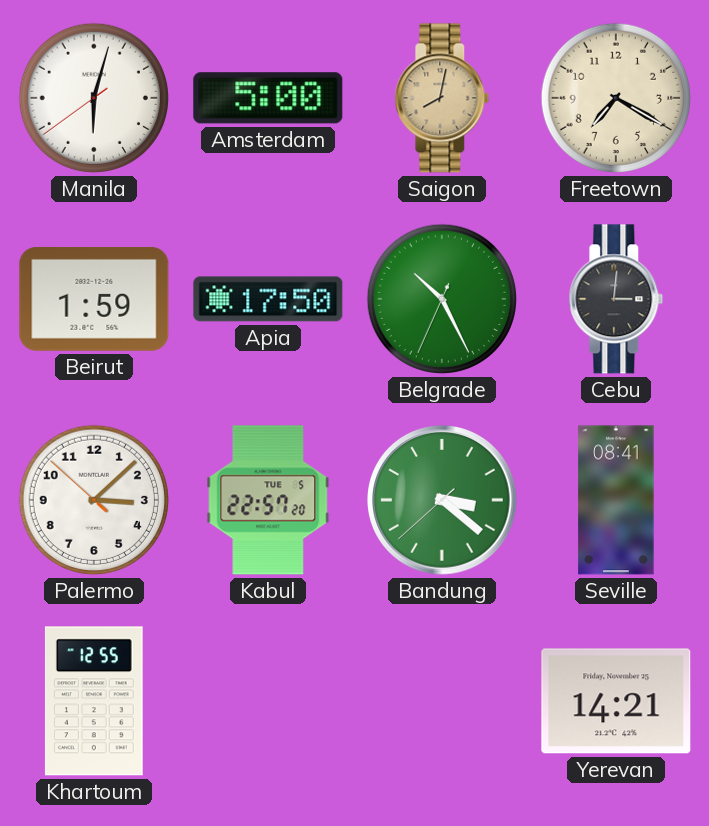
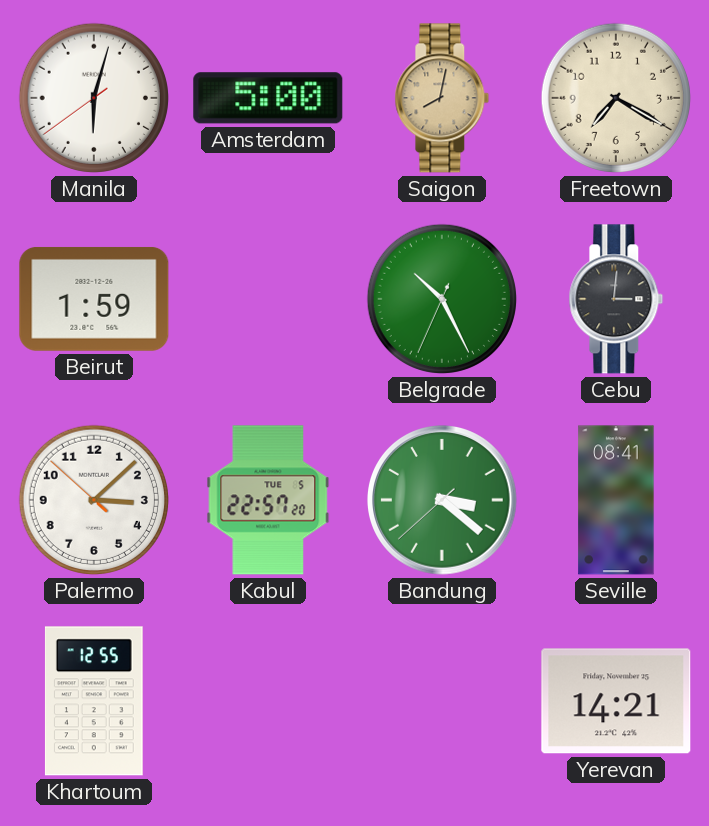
Apia: 17:50 -> none (268, 299)
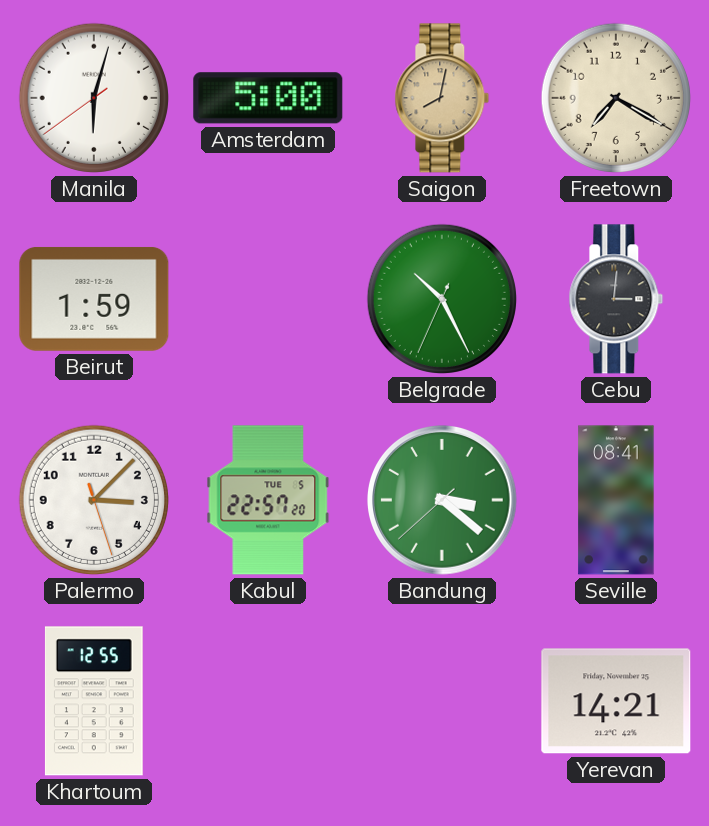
Palermo: 3:07:52 -> 3:07:27 (94, 500)
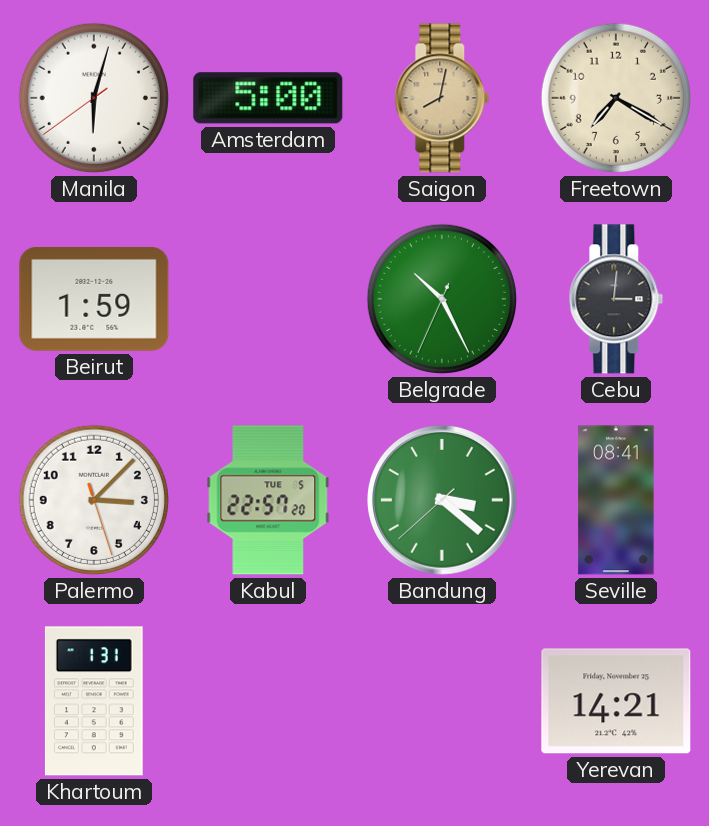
Khartoum: 12:55 -> 1:31 (94, 701)
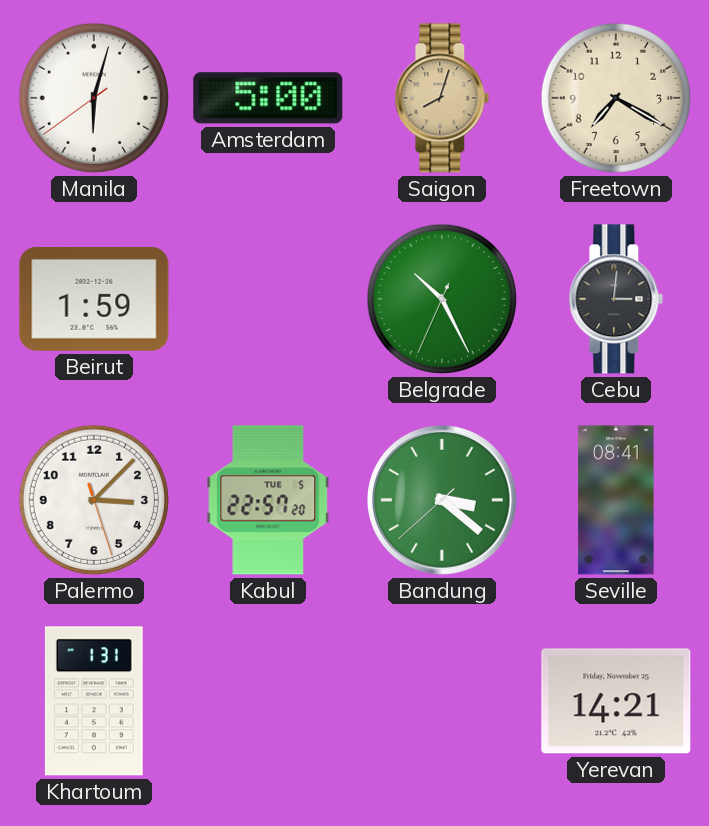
Saigon: 8:02 -> 8:03 (442, 98)
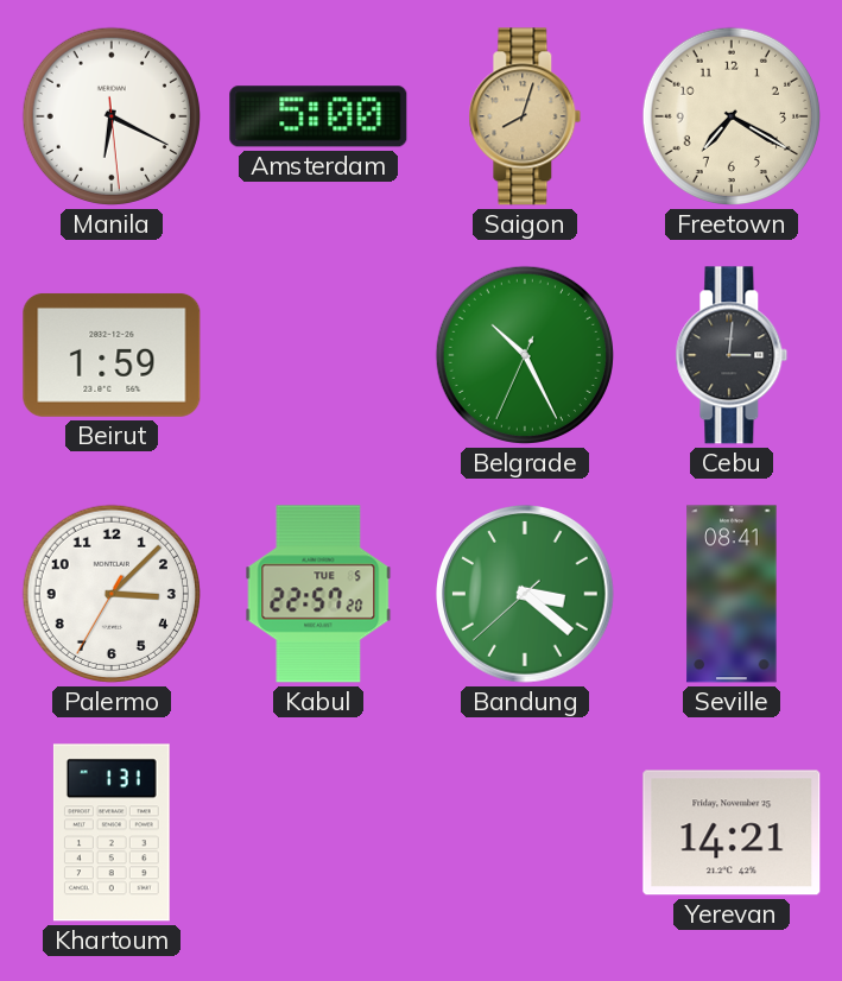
Manila: 6:02 -> 6:19 (112, 116)
Palermo: 3:07:27 -> 3:07:35 (112, 594)
